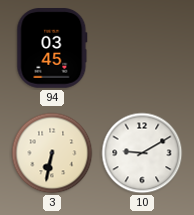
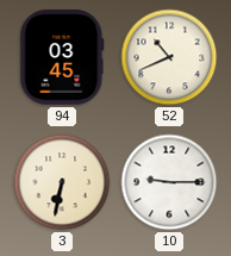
52: none -> 10:41 (169, 57)
10: 9:10 -> 9:15 (169, 182)
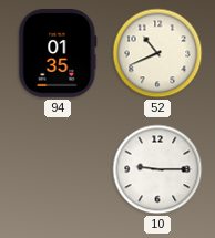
94: 03:45 -> 01:35 (58, 54)
3: 6:32 -> none (62, 182)
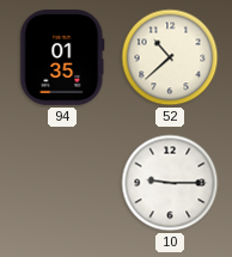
52: 10:41 -> 10:38 (170, 57)
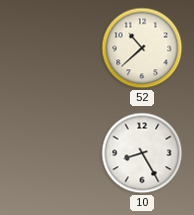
94: 01:35 -> none (62, 59)
10: 9:15 -> 8:25 (142, 153)
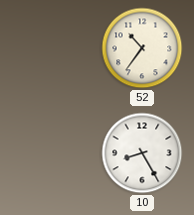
52: 10:38 -> 10:36 (142, 48)
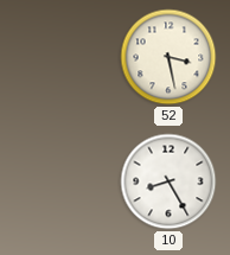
52: 10:36 -> 3:28 (168, 57)
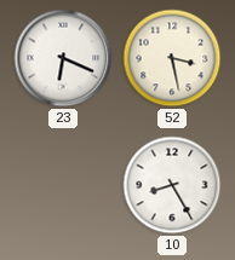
23: none -> 6:19 (63, 58)
